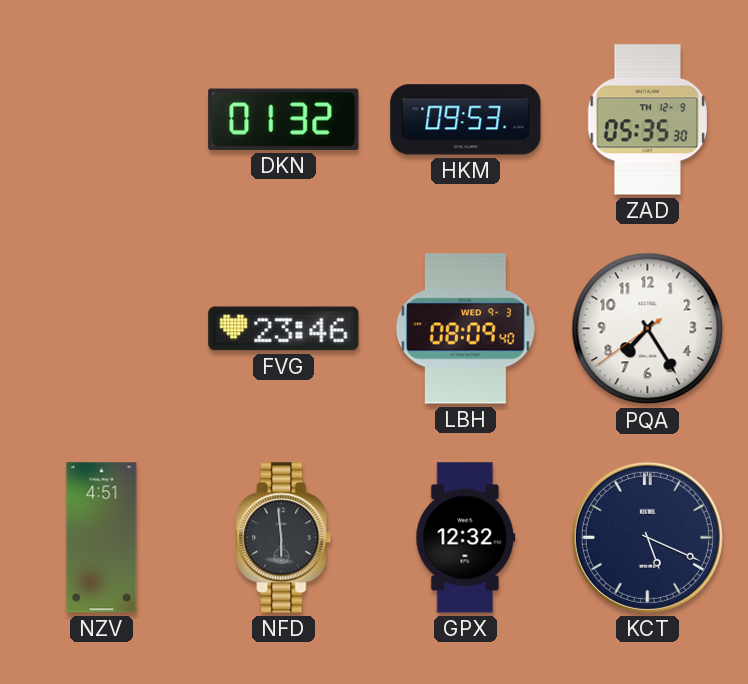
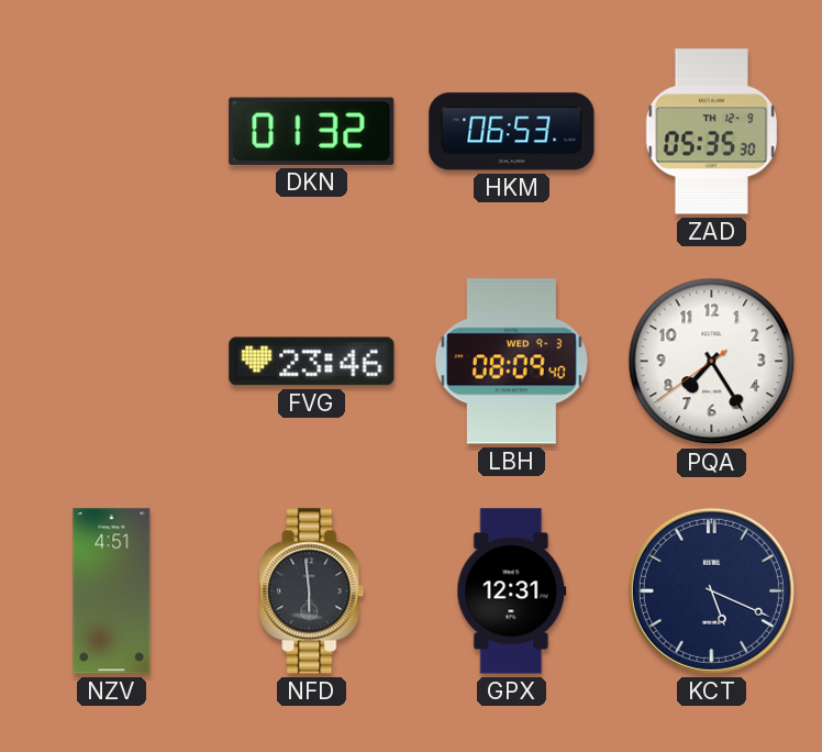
HKM: 09:53 -> 06:53 (512, 132)
GPX: 12:32 -> 12:31 (512, 591)
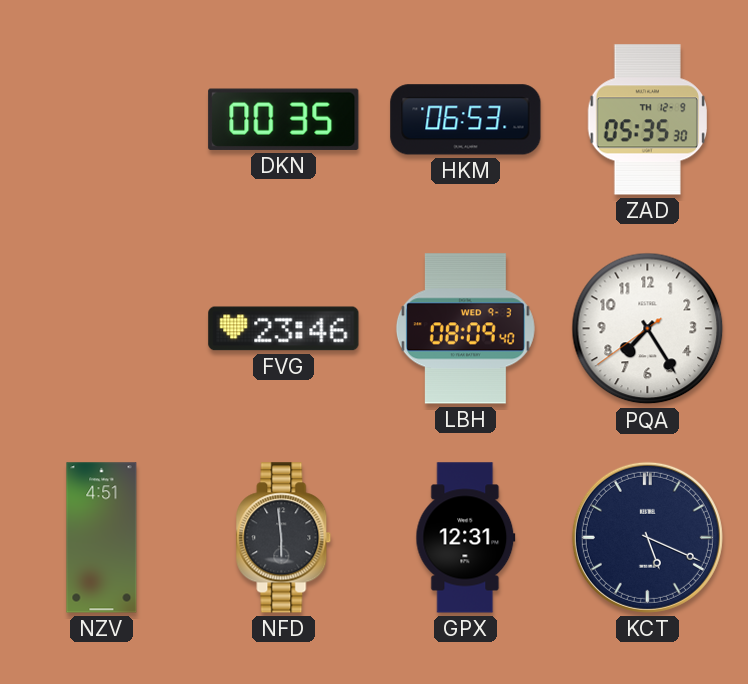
DKN: 01:32 -> 00:35 (284, 119)
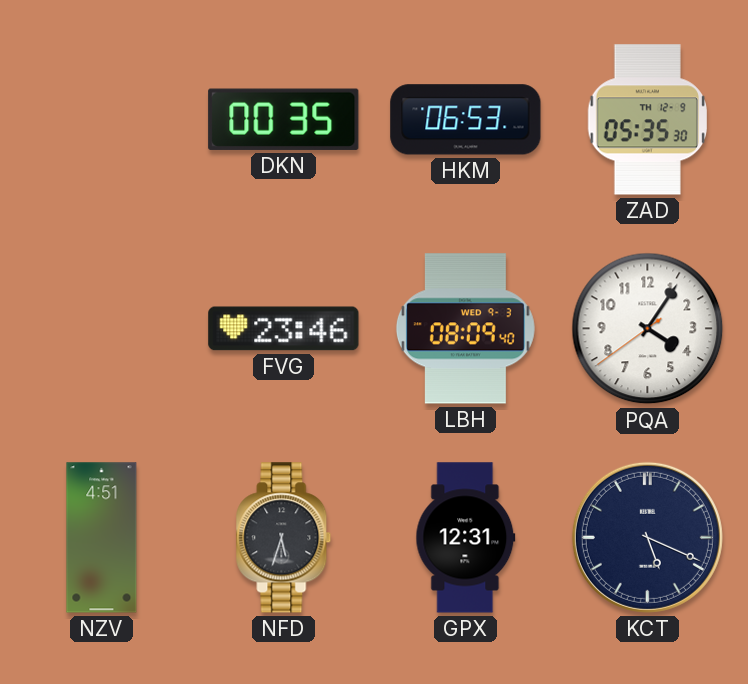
PQA: 7:24 -> 4:05 (648, 329)
NFD: 5:59 -> 5:33 (284, 538)
